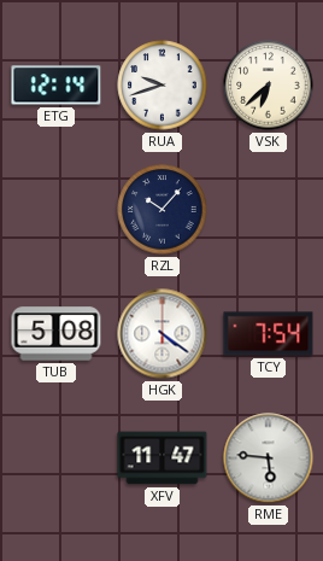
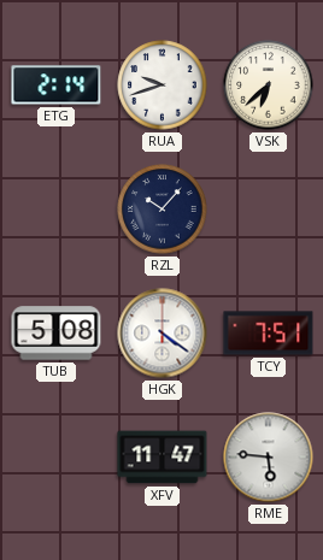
ETG: 12:14 -> 2:14 (57, 86)
TCY: 7:54 -> 7:51 (269, 334)
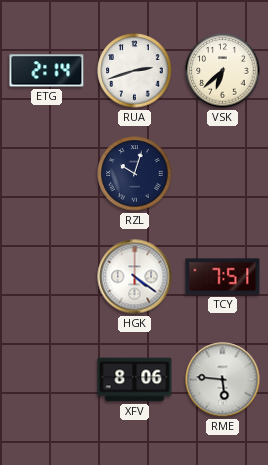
RUA: 9:42 -> 2:42 (135, 71)
RZL: 10:07 -> 10:03 (135, 174)
TUB: 5:08 -> none (57, 334)
XFV: 11:47 -> 8:06 (135, 380)
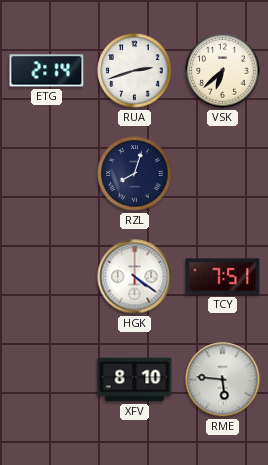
RZL: 10:03 -> 8:03 (135, 174)
XFV: 8:06 -> 8:10 (135, 380)
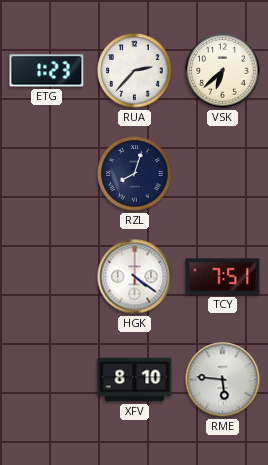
ETG: 2:14 -> 1:23 (47, 71)
RUA: 2:42 -> 2:37 (135, 71)
